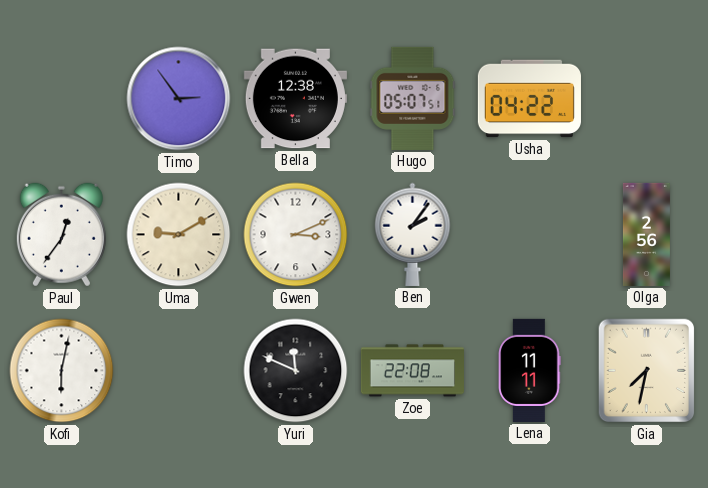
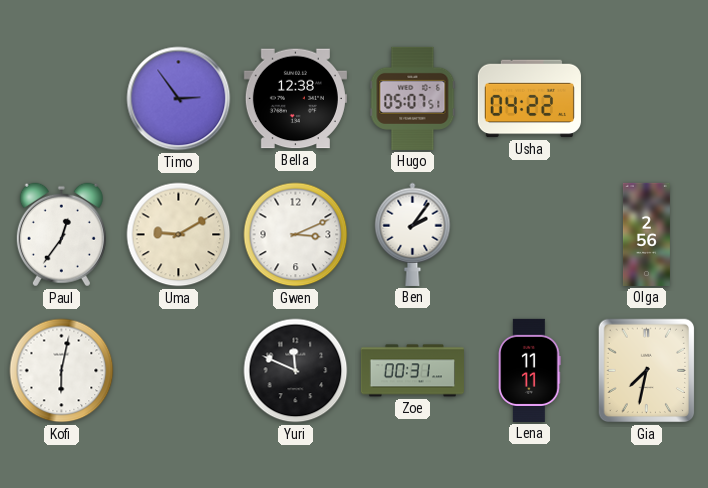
Zoe: 22:08 -> 00:31 (412, 371)
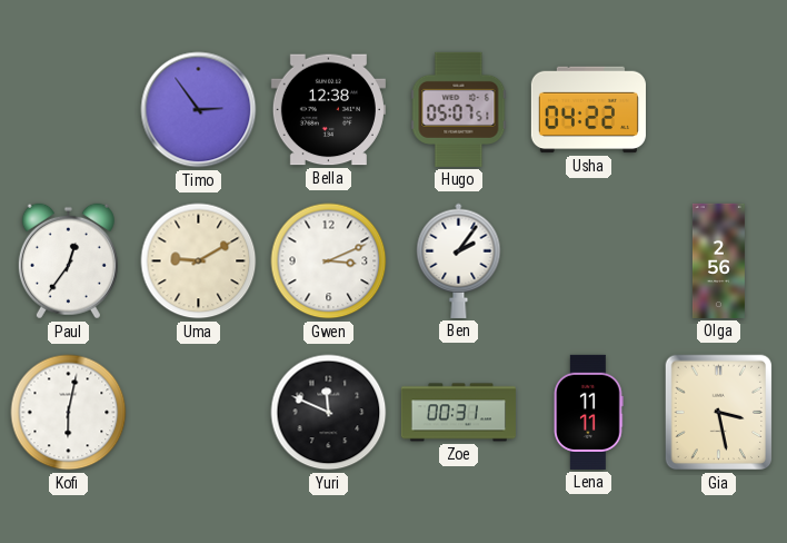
Gia: 7:32 -> 3:28 (719, 413)
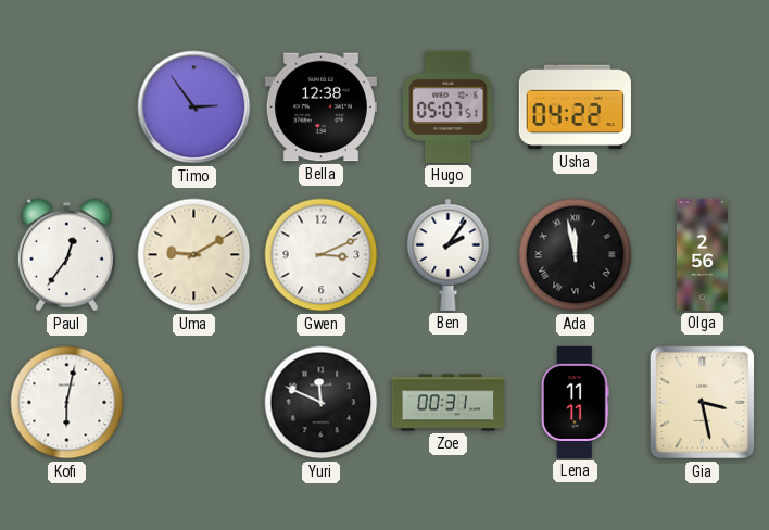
Ada: none -> 11:58 (576, 255)
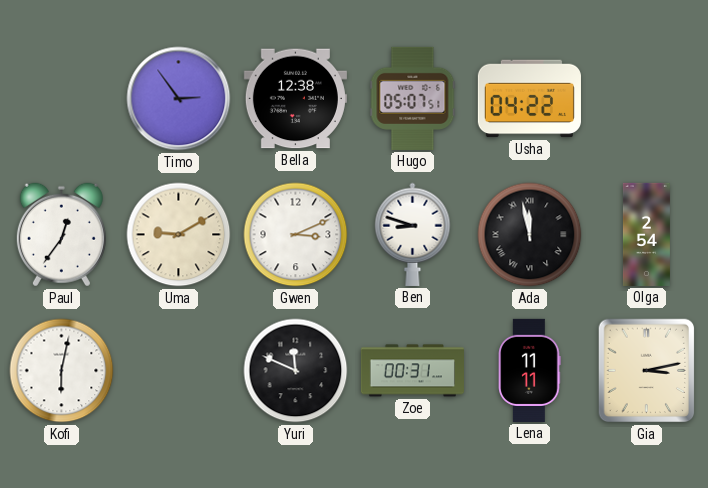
Ben: 2:06 -> 8:48 (413, 234)
Olga: 2:56 -> 2:54 (646, 234)
Gia: 3:28 -> 3:13 (647, 371)
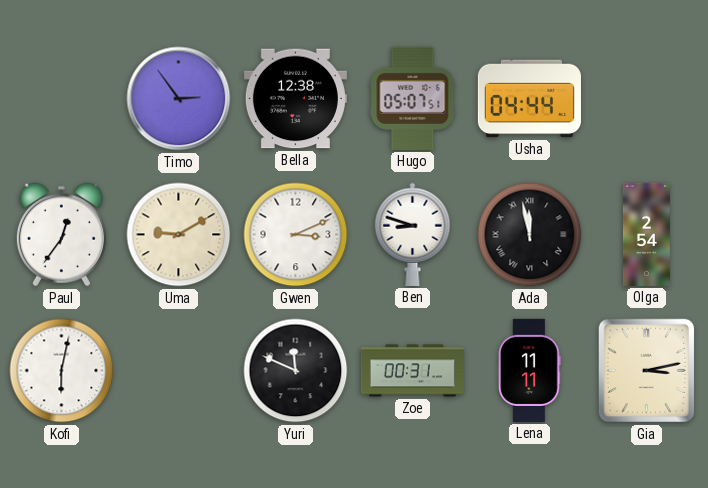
Usha: 04:22 -> 04:44 (529, 99)
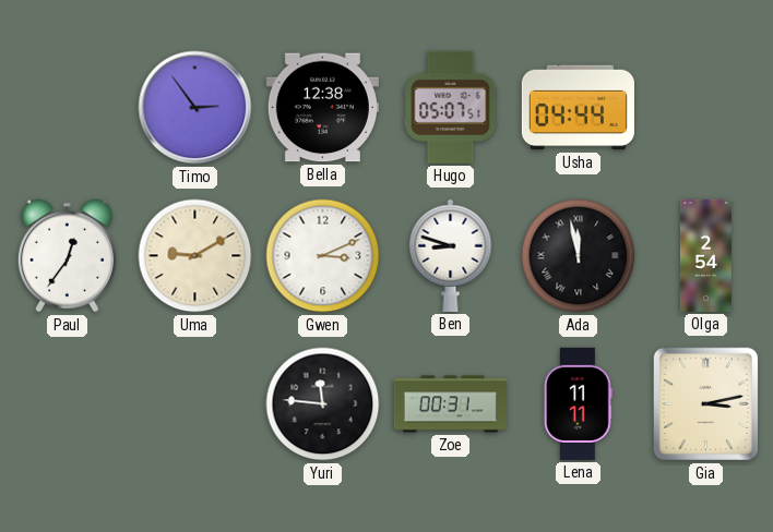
Kofi: 6:02 -> none (62, 371)
Yuri: 11:49 -> 11:46 (323, 404)
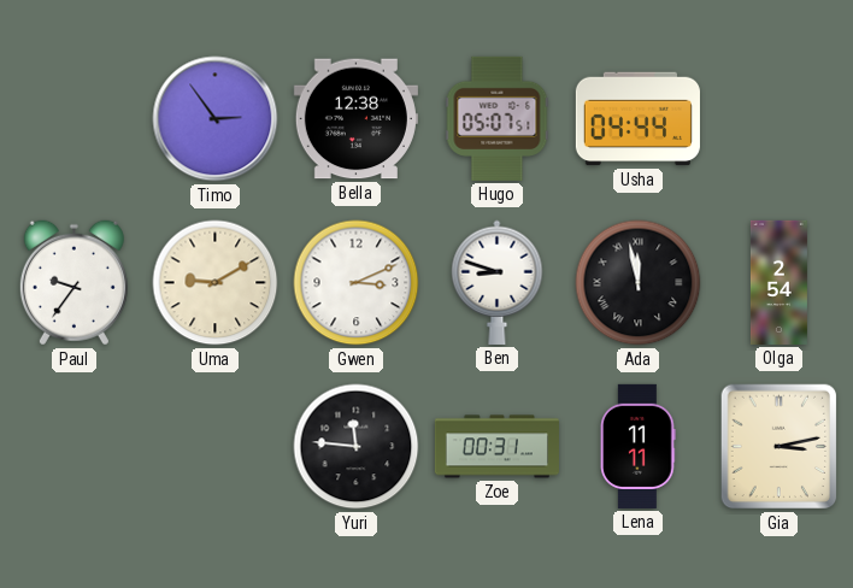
Paul: 12:36 -> 9:36 (73, 283)
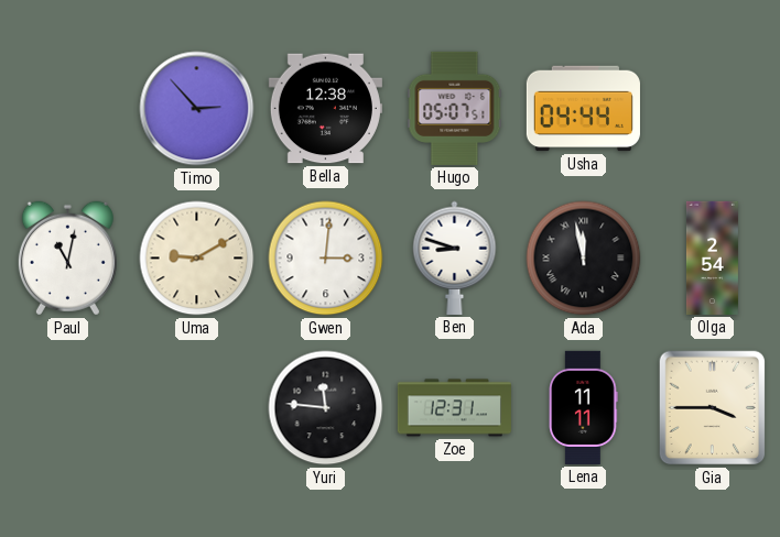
Timo: 2:54 -> 2:53 (197, 109)
Paul: 9:36 -> 11:02 (67, 259)
Gwen: 3:11 -> 3:01 (326, 259)
Zoe: 00:31 -> 12:31 (454, 408)
Gia: 3:13 -> 3:45 (713, 408)
